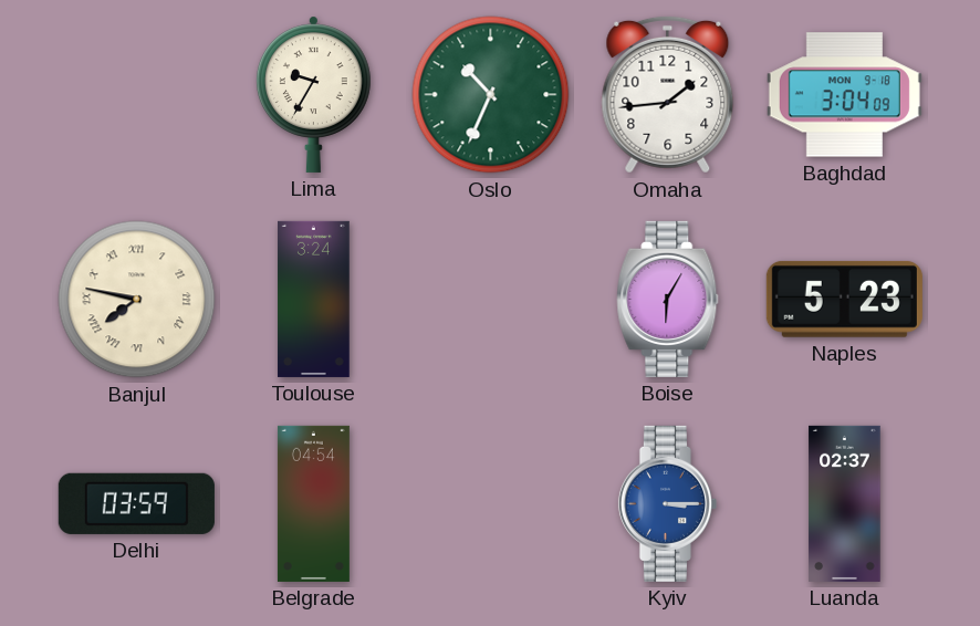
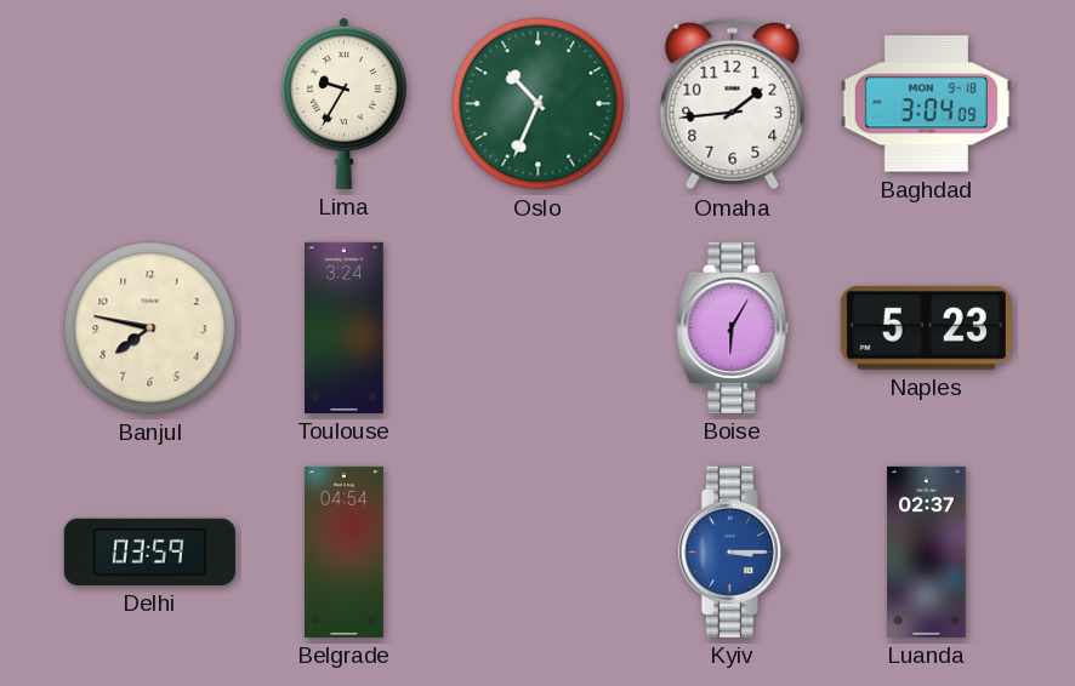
Banjul numerals: Roman -> Arabic (150, 328)
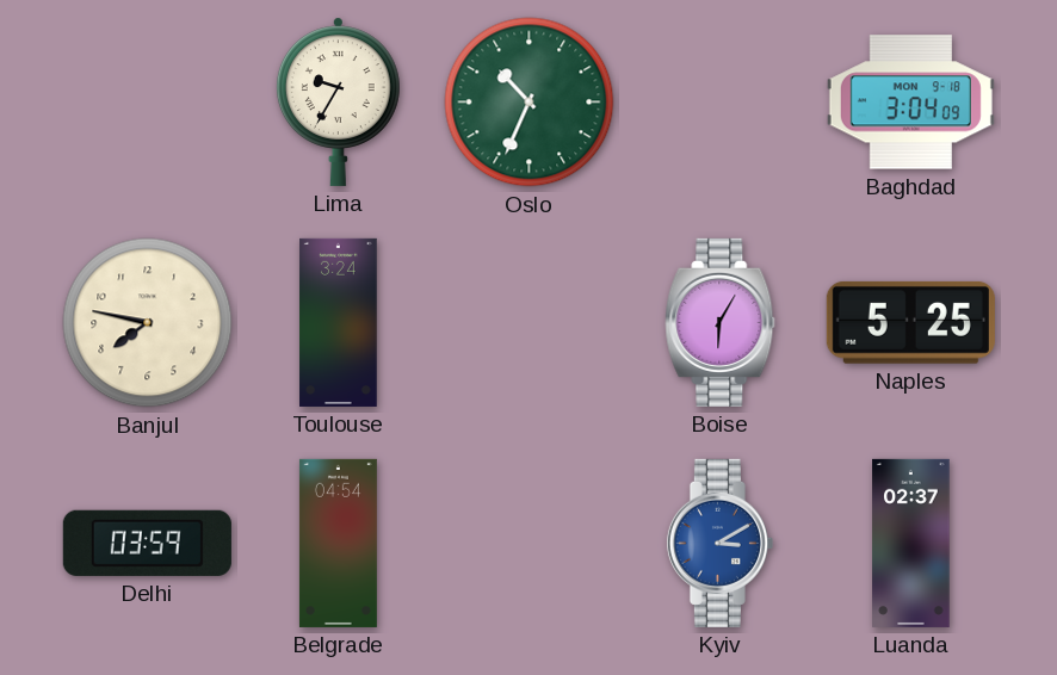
Omaha: 1:44 -> none (733, 103)
Naples: 5:23 -> 5:25 (910, 322)
Kyiv: 3:15 -> 3:10 (719, 543)
